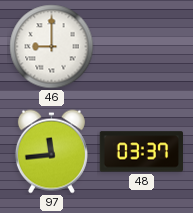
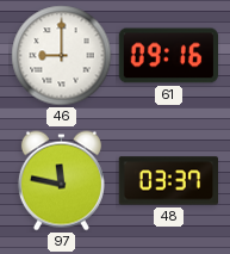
61: none -> 09:16 (169, 56)
97: 11:44 -> 11:47 (61, 181)
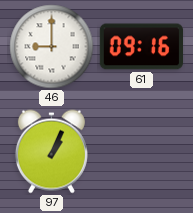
97: 11:47 -> 1:04 (51, 152)
48: 03:37 -> none (168, 181)
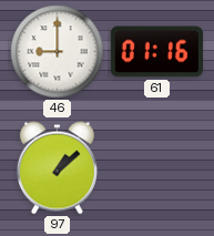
61: 09:16 -> 01:16 (157, 52)
97: 1:04 -> 1:08 (57, 168)
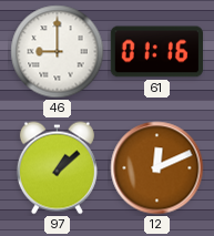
12: none -> 12:11 (157, 168)
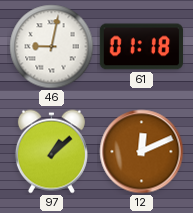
46: 9:00 -> 9:02 (52, 47)
61: 01:16 -> 01:18 (142, 47)
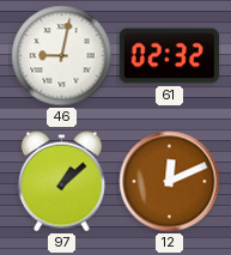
61: 01:18 -> 02:32 (170, 56)
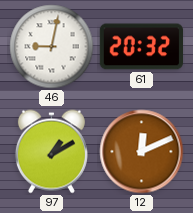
61: 02:32 -> 20:32 (142, 47)
97: 1:08 -> 1:10 (51, 152)
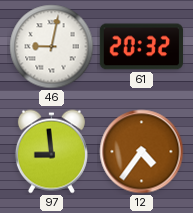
97: 1:10 -> 8:59 (51, 152)
12: 12:11 -> 4:36 (142, 152)
